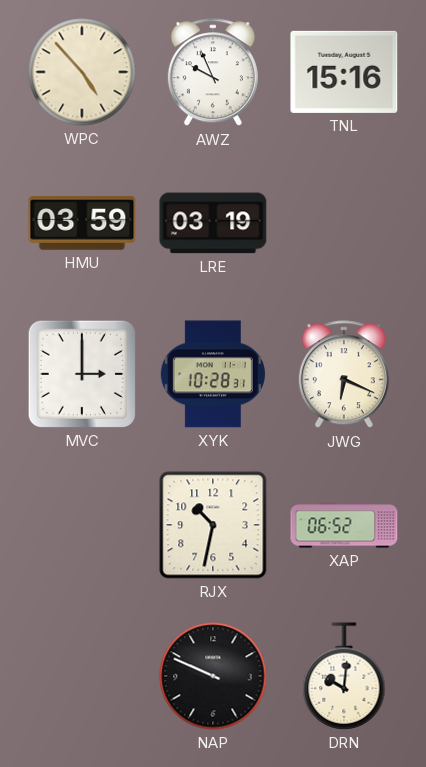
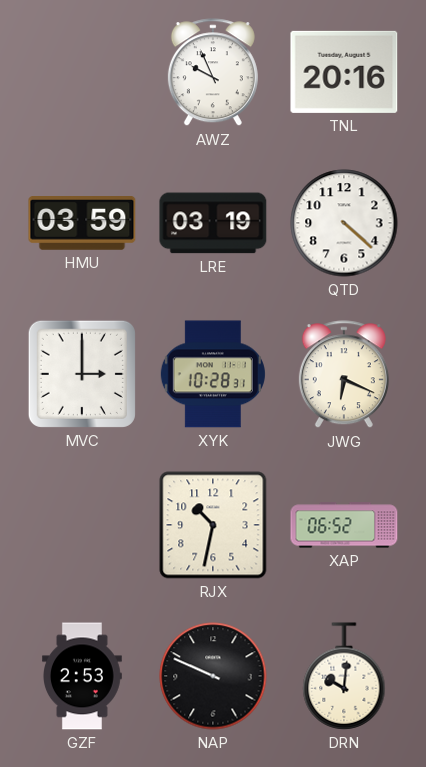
WPC: 4:53 -> none (82, 72)
TNL: 15:16 -> 20:16 (344, 72)
QTD: none -> 4:22 (344, 223)
GZF: none -> 2:53 (83, 676)
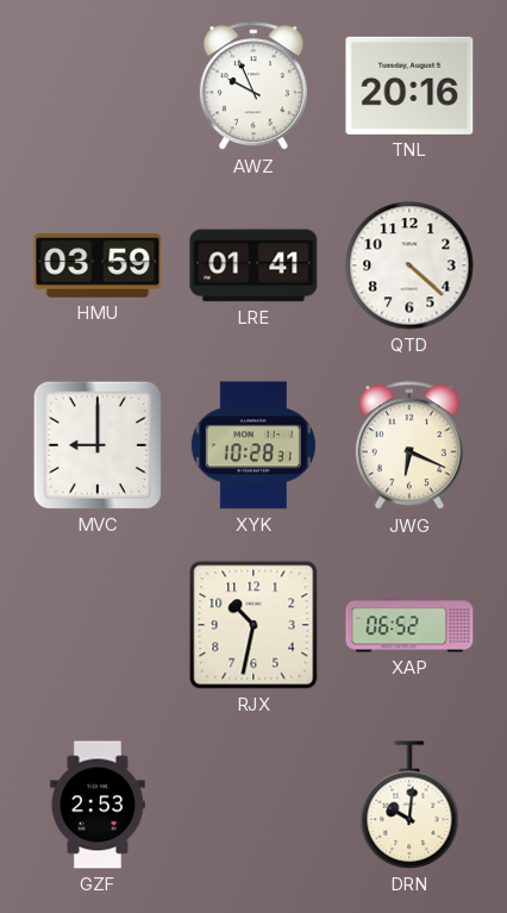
LRE: 03:19 -> 01:41 (253, 265)
MVC: 3:00 -> 9:00 (98, 445)
NAP: 9:49 -> none (213, 676)
